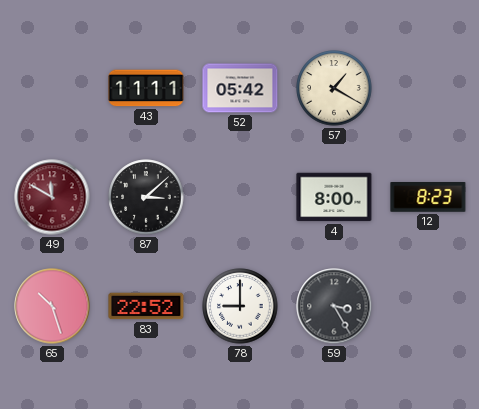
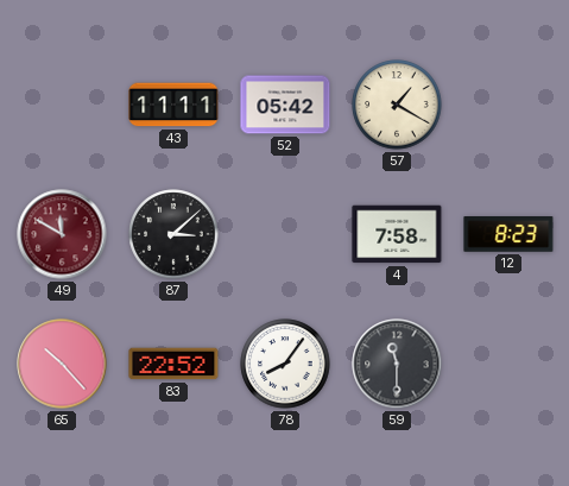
4: 8:00 -> 7:58 (397, 234)
65: 10:27 -> 10:23 (62, 364)
78: 9:00 -> 8:06 (285, 364)
59: 3:25 -> 11:30 (397, 364)
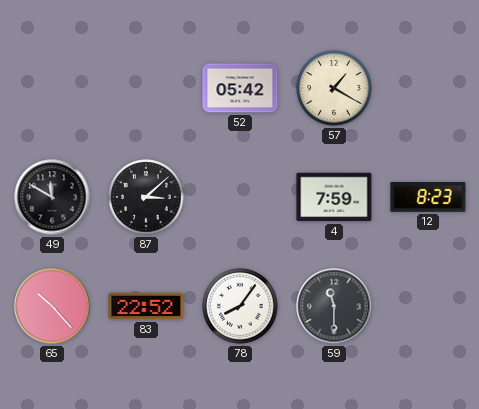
43: 11:11 -> none (173, 105)
49 dial: burgundy -> black (52, 197)
4: 7:58 -> 7:59 (334, 197)
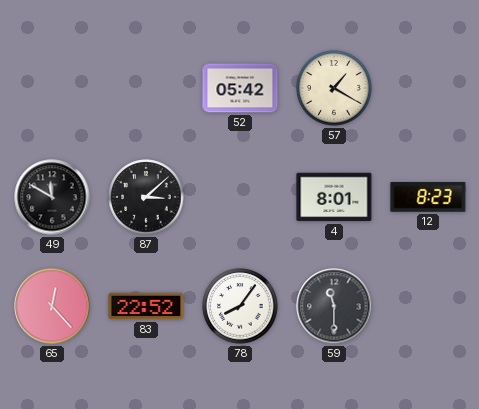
4: 7:59 -> 8:01 (334, 197)
65: 10:23 -> 12:23 (52, 306)
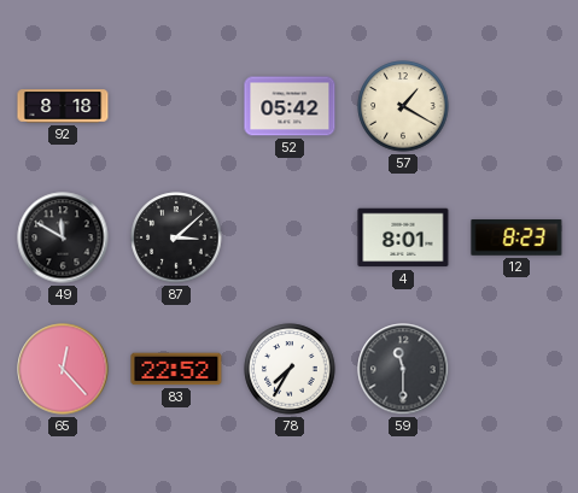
92: none -> 8:18 (63, 106)
78: 8:06 -> 7:35 (290, 369)
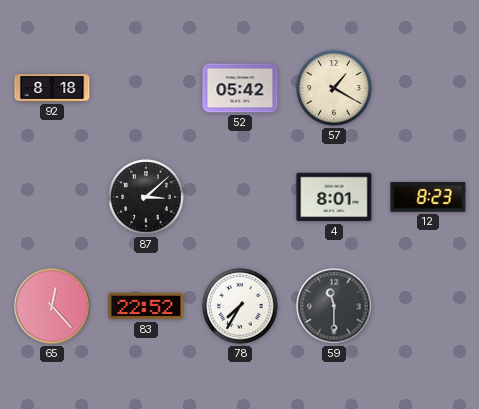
49: 11:50 -> none (63, 237)
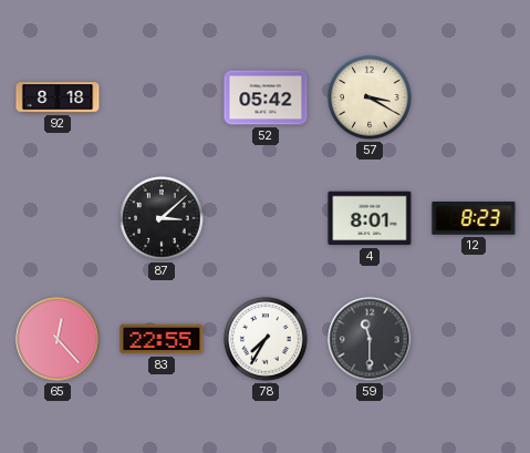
57: 1:20 -> 3:20 (370, 97)
83: 22:52 -> 22:55 (162, 339)
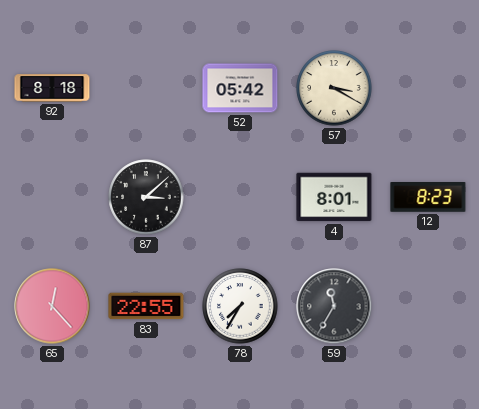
59: 11:30 -> 11:35 (334, 306)
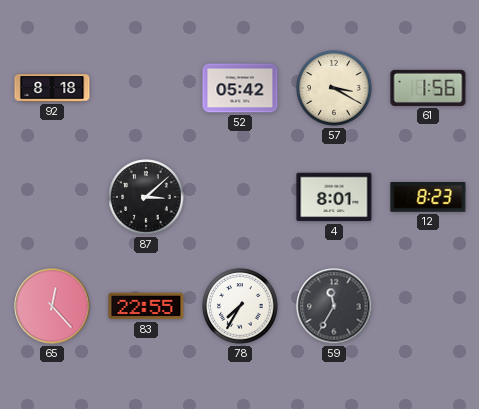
61: none -> 1:56 (428, 88)
